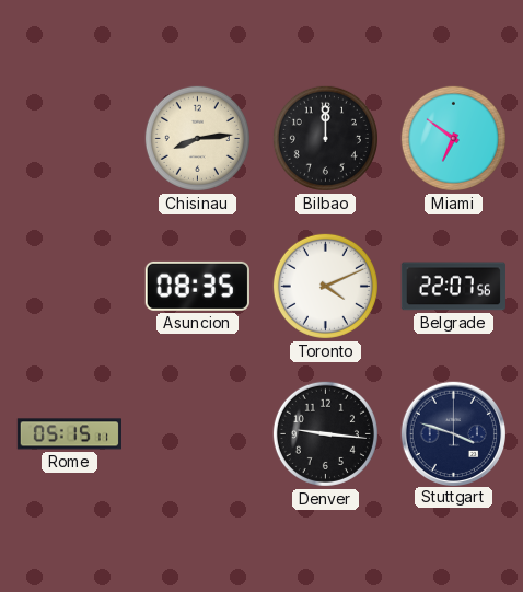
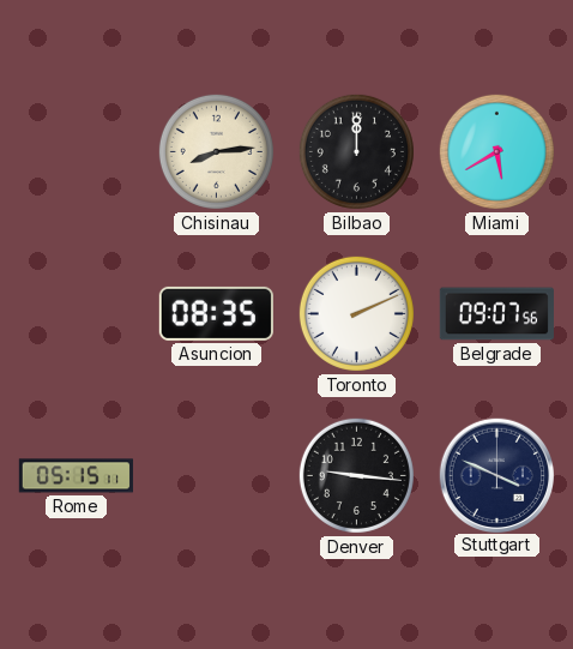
Miami: 6:51 -> 5:40 (496, 151)
Toronto: 4:11 -> 2:11 (356, 313)
Belgrade: 22:07 -> 09:07 (496, 314)
Stuttgart: 3:48 -> 3:49 (496, 475)
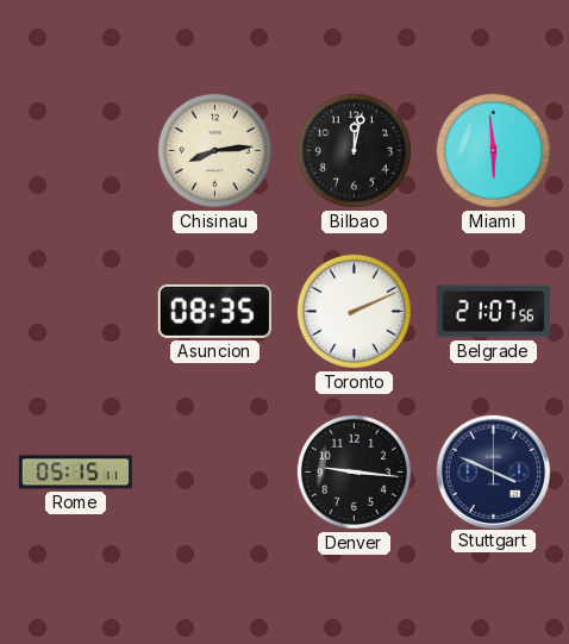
Bilbao: 12:00 -> 12:02 (354, 150)
Miami: 5:40 -> 5:59 (493, 150)
Belgrade: 09:07 -> 21:07 (493, 312)
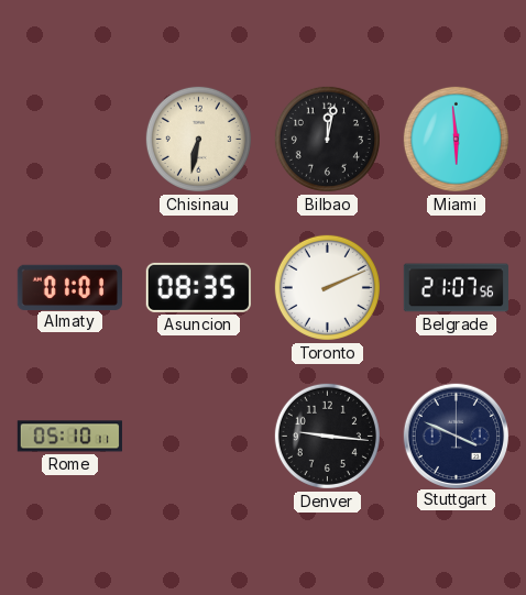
Chisinau: 8:14 -> 6:32 (198, 139)
Almaty: none -> 01:01 (69, 287)
Rome: 05:15 -> 05:10 (69, 437)
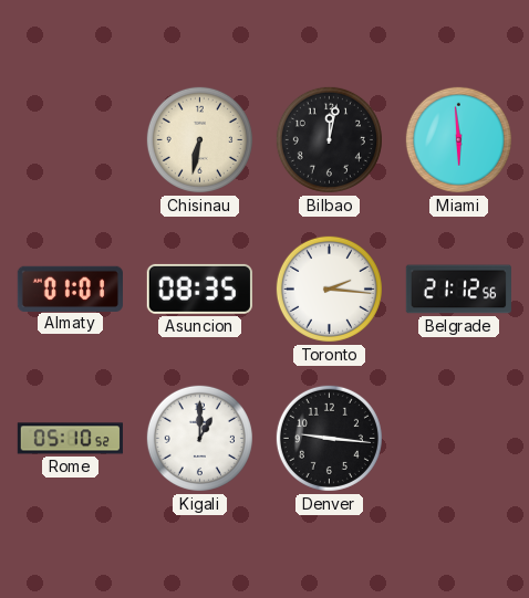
Toronto: 2:11 -> 2:16 (329, 288)
Belgrade: 21:07 -> 21:12 (458, 290)
Rome: 05:10:11 -> 05:10:52 (70, 439)
Kigali: none -> 1:00 (199, 438)
Stuttgart: 3:49 -> none (456, 436)
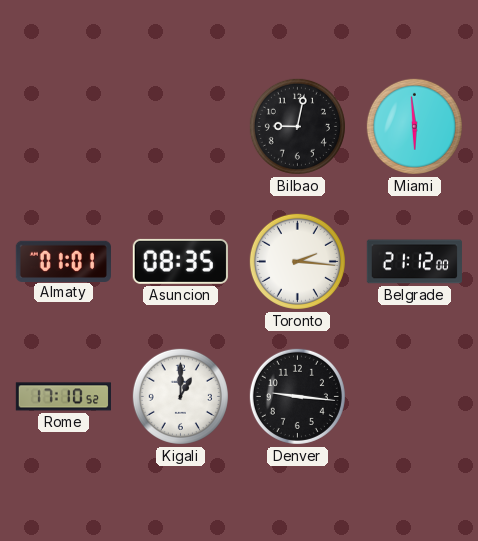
Chisinau: 6:32 -> none (199, 139)
Bilbao: 12:02 -> 9:02 (297, 126)
Belgrade: 21:12:56 -> 21:12:00 (414, 262)
Rome: 05:10 -> 17:10 (63, 397)
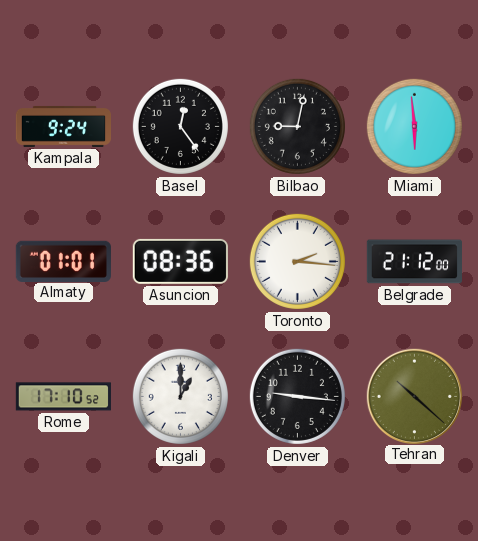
Kampala: none -> 9:24 (63, 126)
Basel: none -> 12:24 (180, 126)
Asuncion: 08:35 -> 08:36 (180, 261)
Tehran: none -> 10:22 (414, 396)
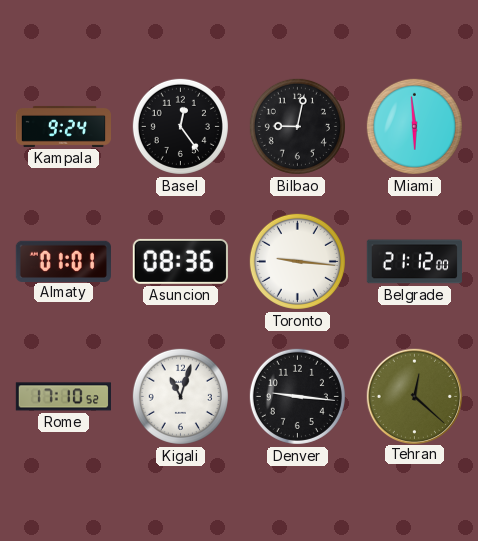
Toronto: 2:16 -> 9:16 (297, 261)
Kigali: 1:00 -> 11:03 (180, 396)
Tehran: 10:22 -> 12:22 (414, 396)
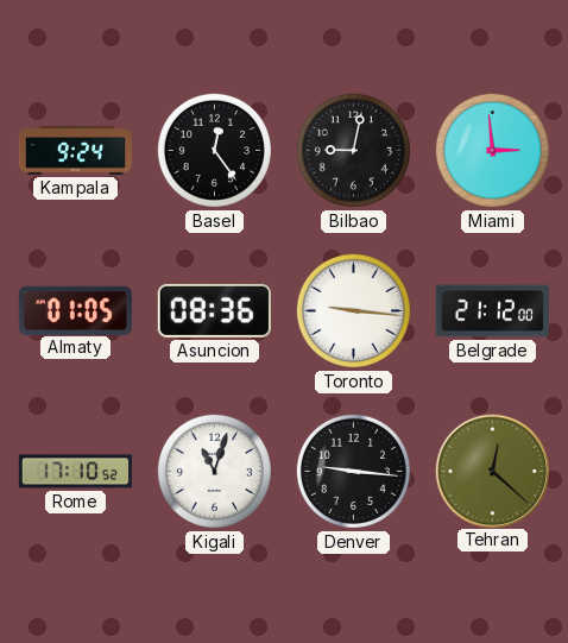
Miami: 5:59 -> 2:59 (492, 150)
Almaty: 01:01 -> 01:05 (75, 310)
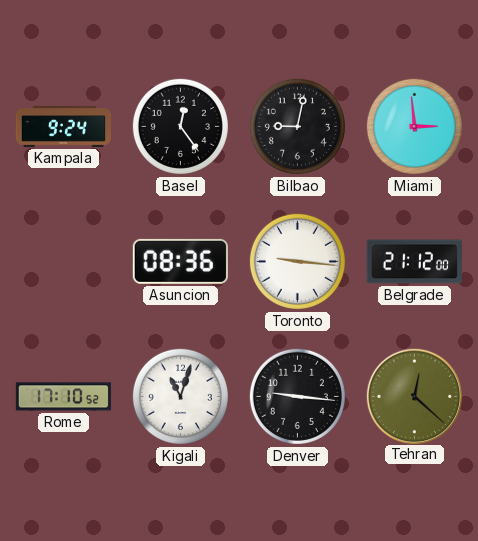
Almaty: 01:05 -> none (75, 310)
